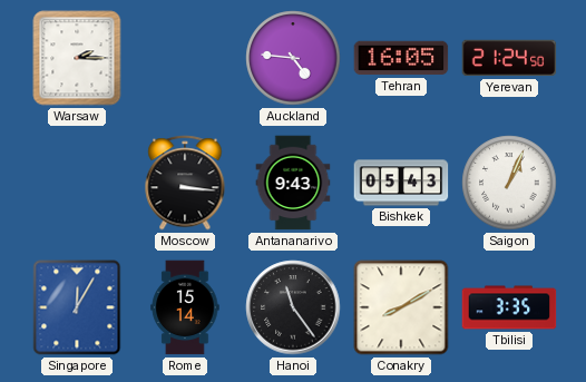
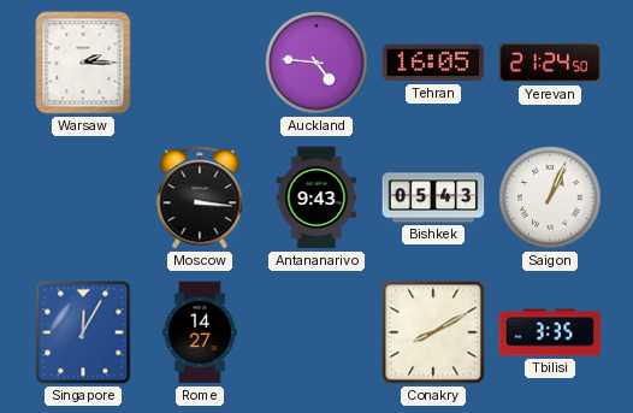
Rome: 15:14 -> 14:27 (200, 332)
Hanoi: 11:24 -> none (293, 307)
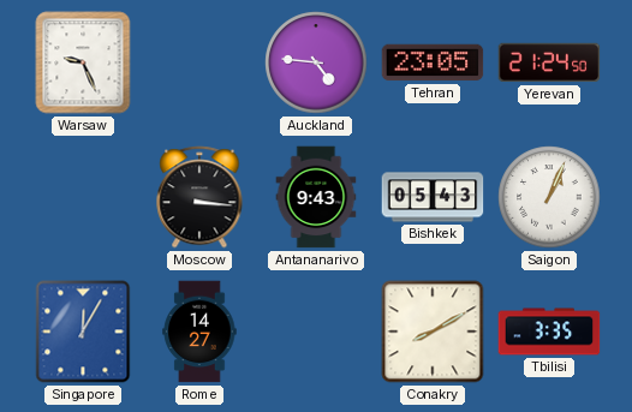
Warsaw: 2:15 -> 9:26 (83, 62)
Tehran: 16:05 -> 23:05 (433, 62)
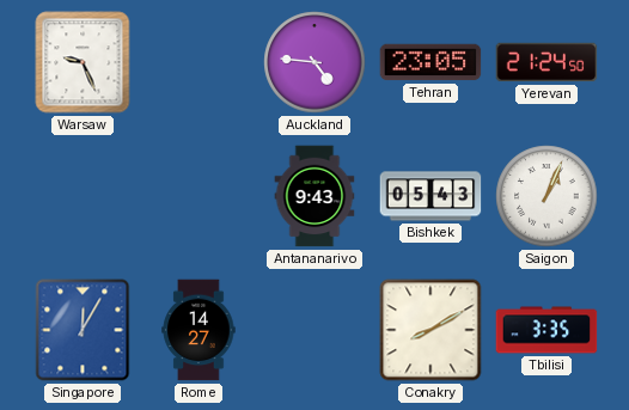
Moscow: 3:16 -> none (199, 197)
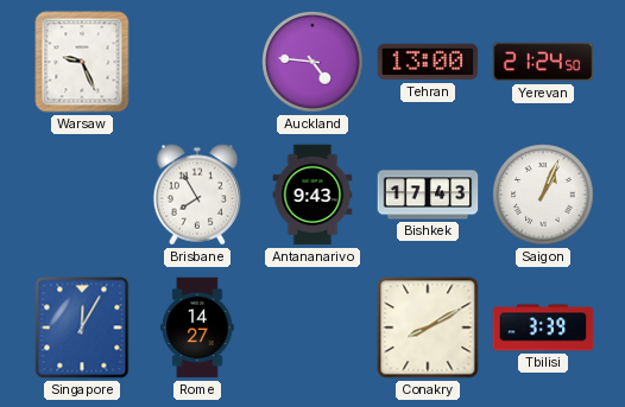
Tehran: 23:05 -> 13:00 (428, 62)
Brisbane: none -> 7:55 (197, 195)
Bishkek: 05:43 -> 17:43 (428, 195)
Tbilisi: 3:35 -> 3:39 (543, 327)
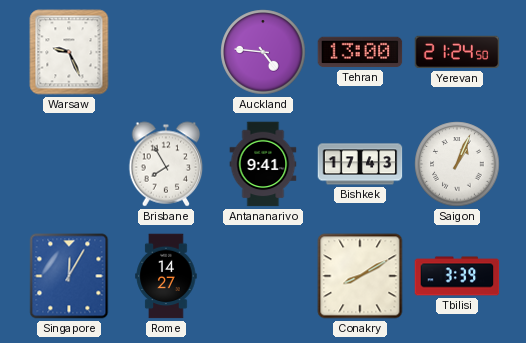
Antananarivo: 9:43 -> 9:41 (263, 164)
